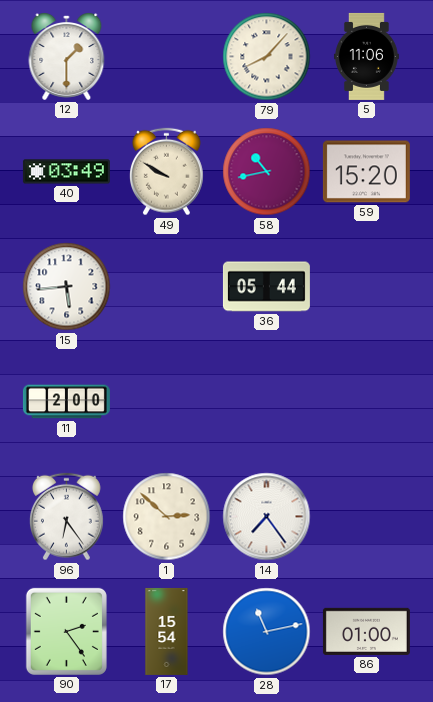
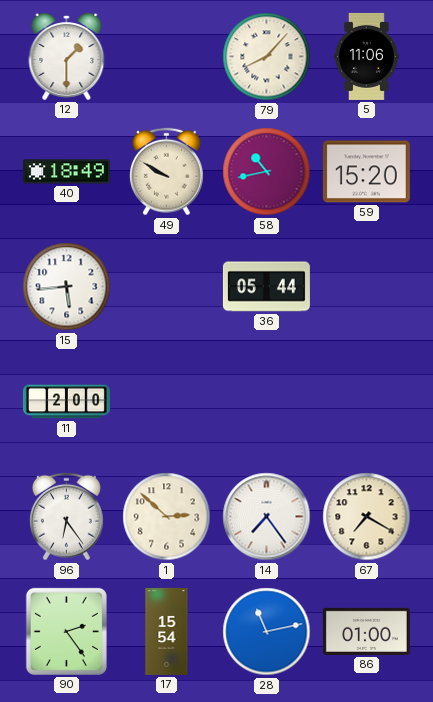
40: 03:49 -> 18:49 (66, 172)
67: none -> 7:20 (367, 517)
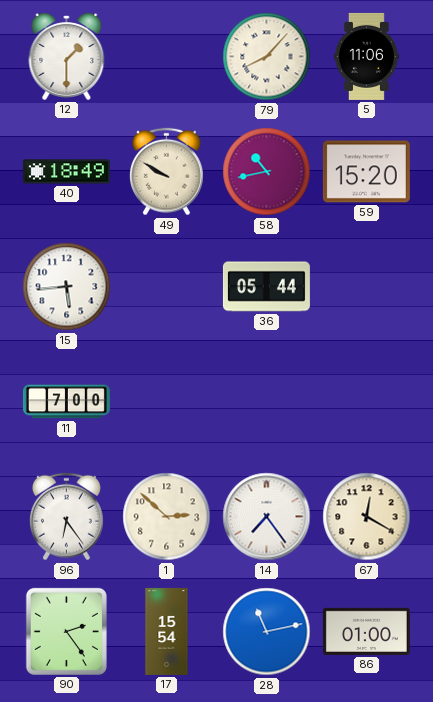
11: 2:00 -> 7:00 (66, 402)
67: 7:20 -> 12:20 (367, 517)
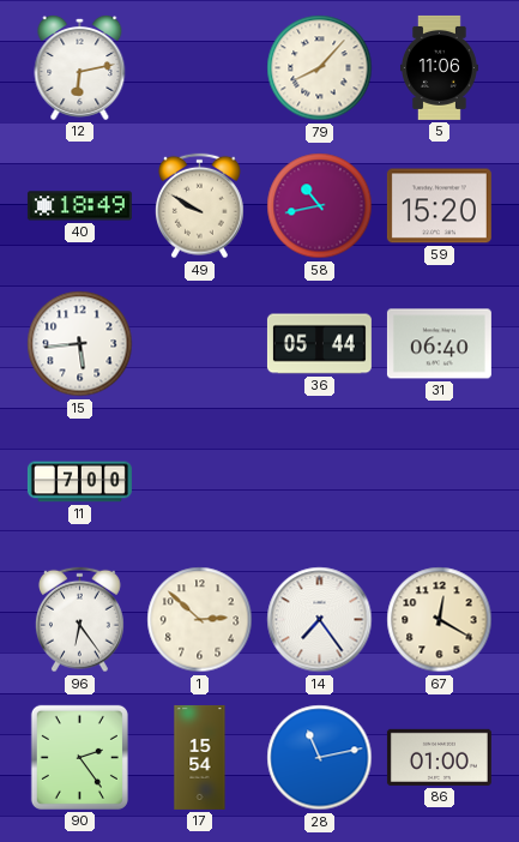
12: 1:30 -> 6:13 (80, 68)
31: none -> 06:40 (439, 344)
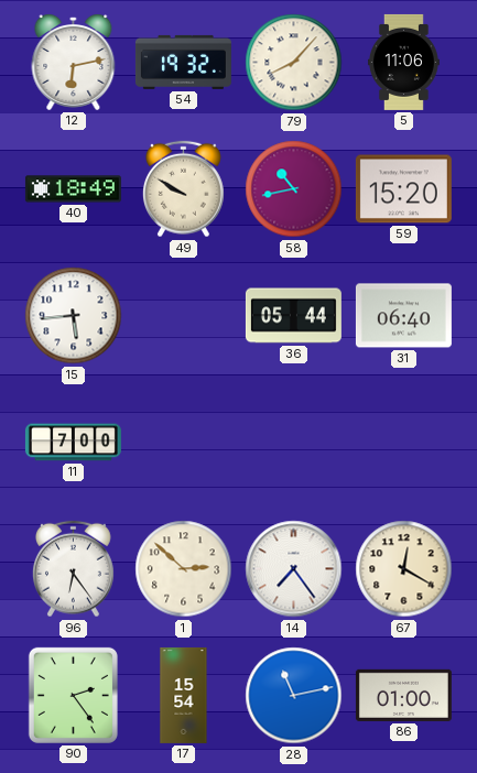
54: none -> 19:32 (183, 62)
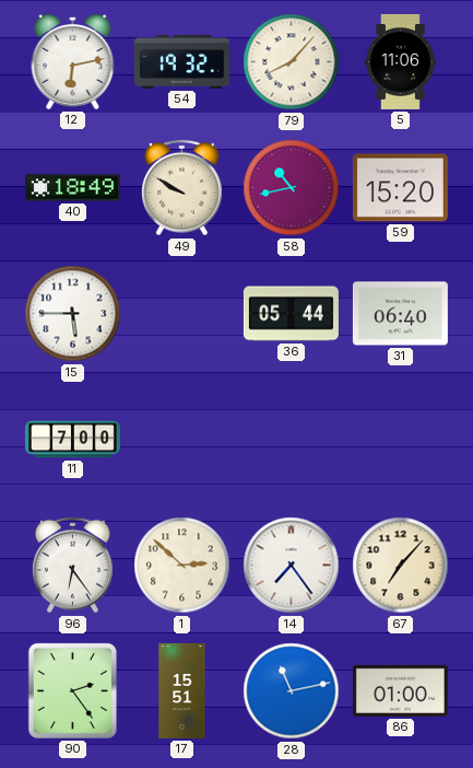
15: 5:44 -> 5:45 (73, 314)
67: 12:20 -> 7:07 (401, 566)
17: 15:54 -> 15:51 (182, 690)
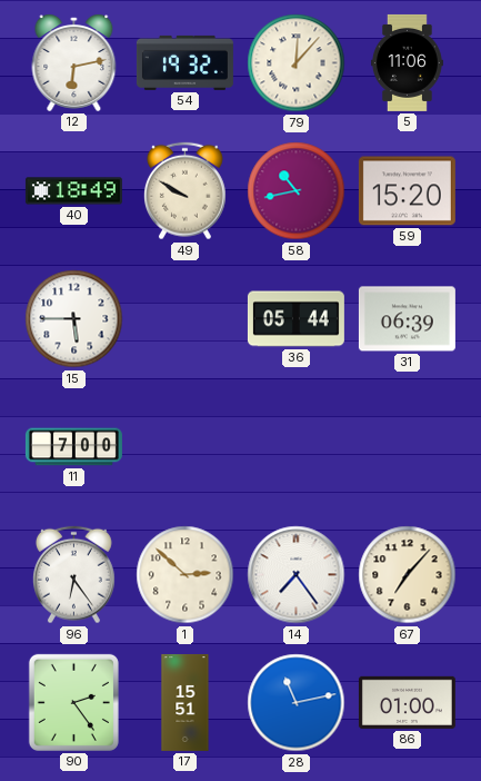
79: 8:07 -> 12:07 (297, 63)
31: 06:40 -> 06:39 (407, 319)
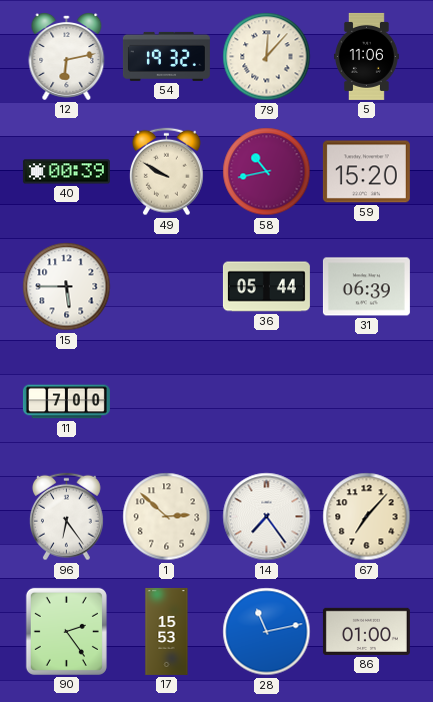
40: 18:49 -> 00:39 (66, 172)
17: 15:51 -> 15:53 (167, 631)
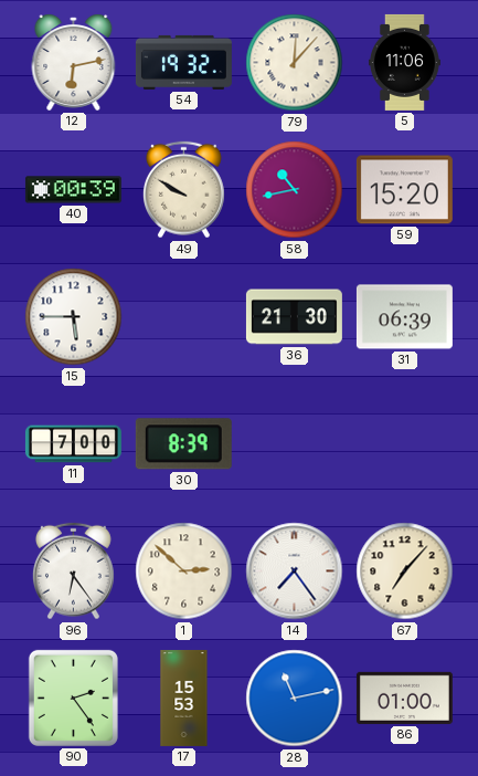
36: 05:44 -> 21:30 (294, 317)
30: none -> 8:39 (183, 444)
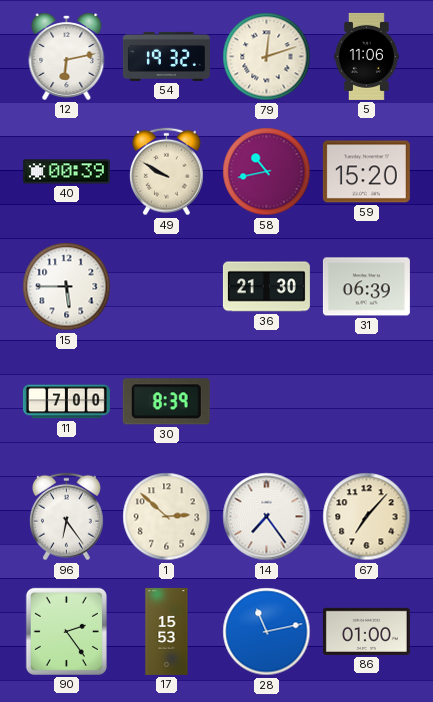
79: 12:07 -> 12:12 (267, 57)
